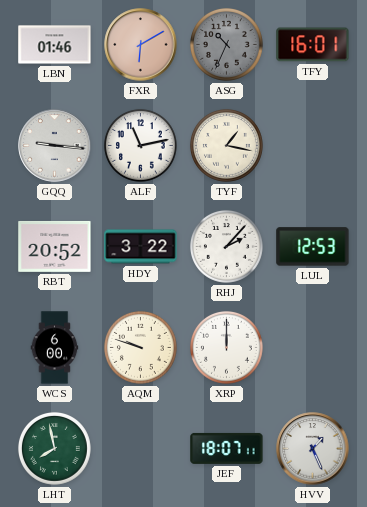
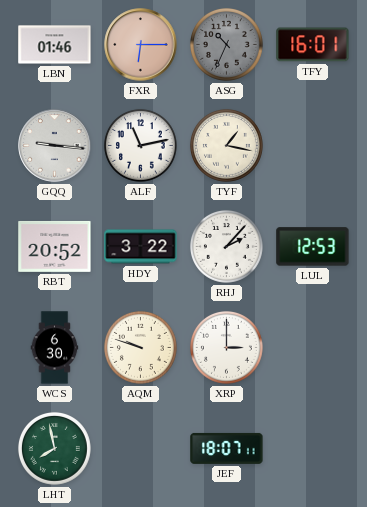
FXR: 6:10 -> 6:15 (141, 45)
WCS: 6:00 -> 6:30 (55, 348)
XRP: 12:00 -> 3:00 (226, 347)
HVV: 1:26 -> none (313, 449)
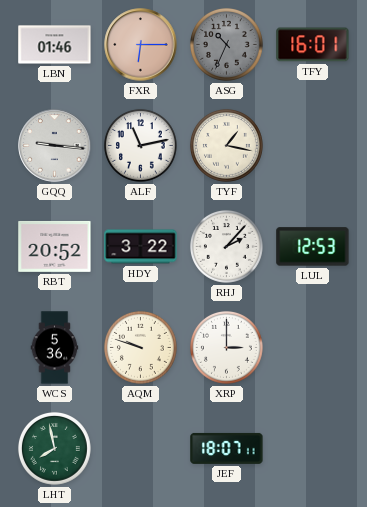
WCS: 6:30 -> 5:36 (55, 348)
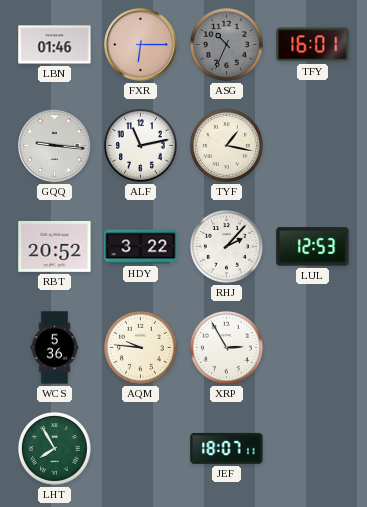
AQM: 9:48 -> 9:46 (140, 347)
XRP: 3:00 -> 2:55 (226, 347)
LHT: 7:58 -> 7:55 (54, 448)
